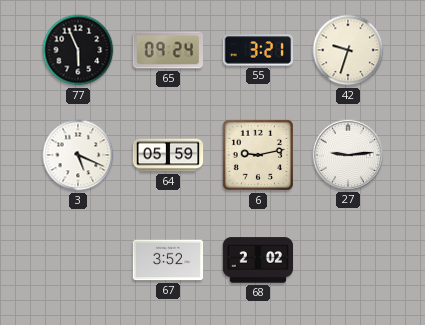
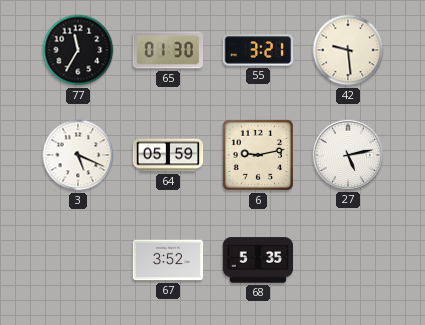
77: 5:56 -> 11:35 (78, 50)
65: 09:24 -> 01:30 (167, 50)
42: 9:33 -> 9:29 (348, 50)
27: 9:14 -> 5:13 (347, 154)
68: 2:02 -> 5:35 (258, 260)
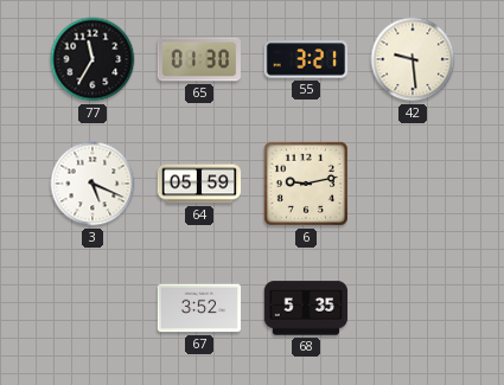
27: 5:13 -> none (347, 154)
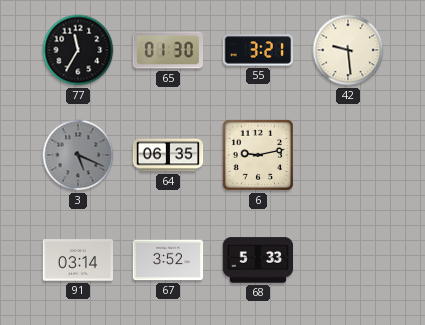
3 dial: white -> grey (78, 155)
64: 05:59 -> 06:35 (168, 155)
91: none -> 03:14 (78, 260)
68: 5:35 -> 5:33 (258, 260)
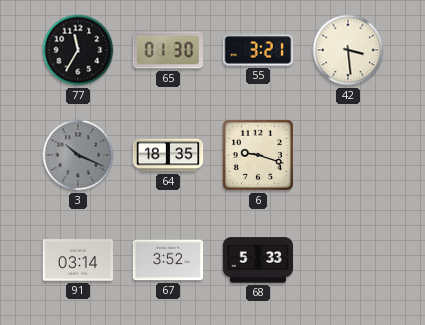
42: 9:29 -> 3:29 (348, 50)
3: 5:19 -> 10:19 (78, 155)
64: 06:35 -> 18:35 (168, 155)
6: 9:13 -> 9:18 (258, 155)
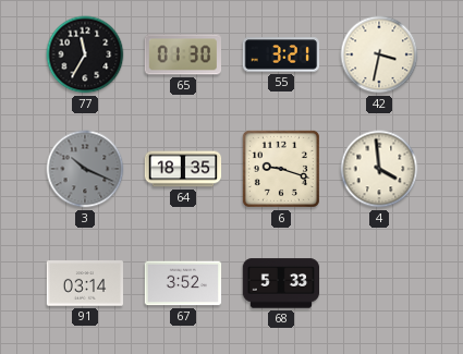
42: 3:29 -> 3:32 (379, 54)
4: none -> 3:59 (379, 169)
